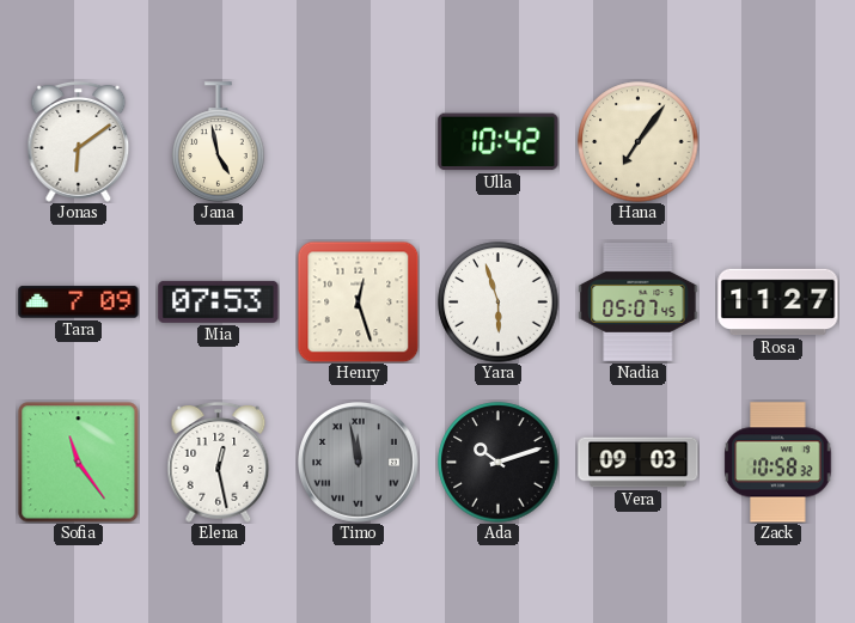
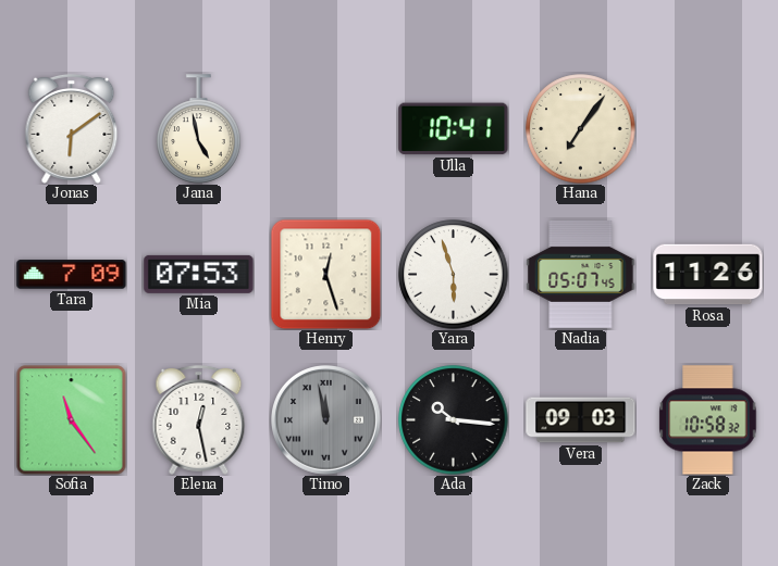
Ulla: 10:42 -> 10:41 (454, 129)
Rosa: 11:27 -> 11:26 (708, 275)
Ada: 10:12 -> 10:16 (454, 420)
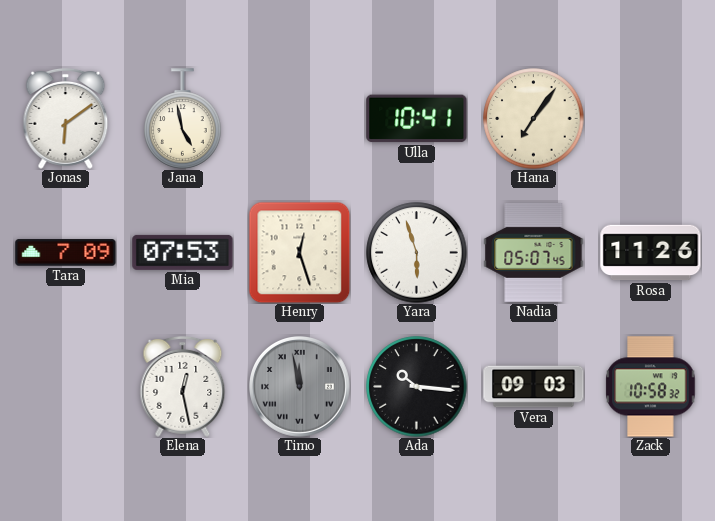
Sofia: 11:24 -> none (72, 420)
